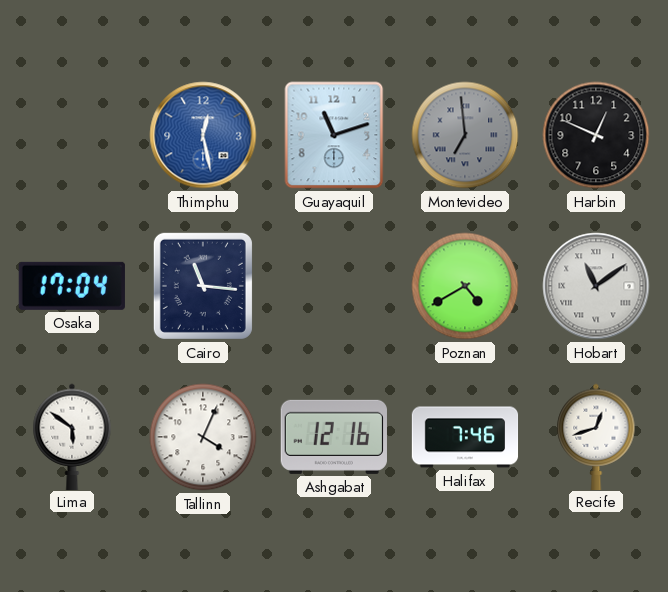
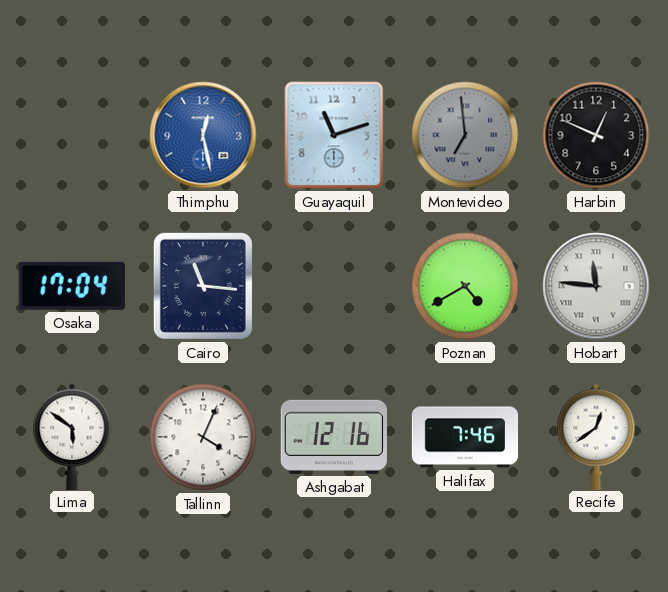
Hobart: 11:09 -> 11:46 (596, 286)
Recife: 12:42 -> 12:39 (596, 436)
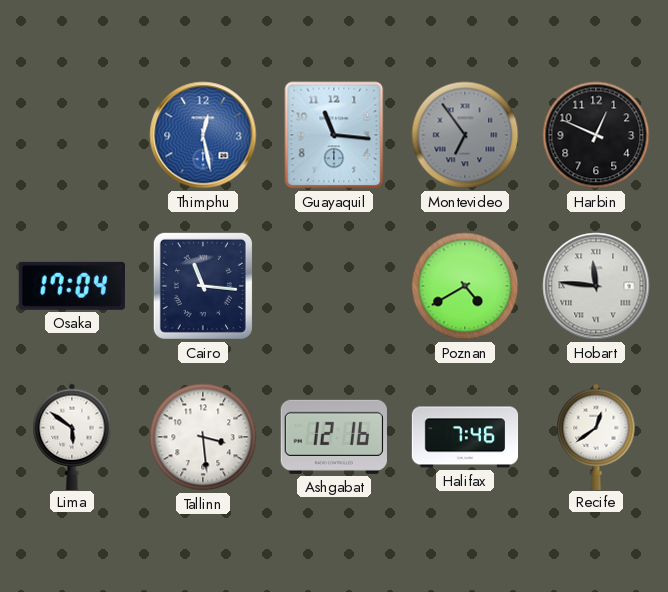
Guayaquil: 11:12 -> 11:16 (334, 135)
Montevideo: 6:59 -> 6:54 (465, 135)
Tallinn: 4:04 -> 3:29 (203, 437)
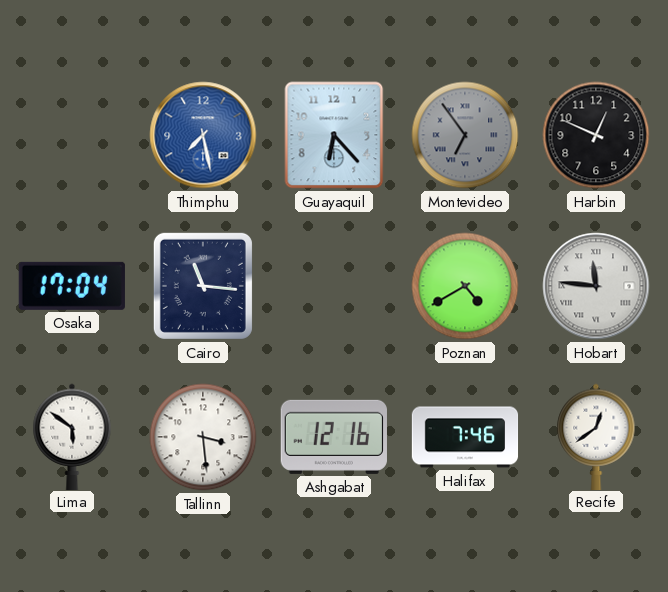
Thimphu: 12:28 -> 7:28 (203, 135)
Guayaquil: 11:16 -> 6:23 (334, 135)
